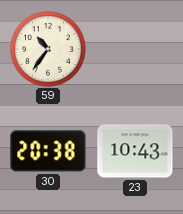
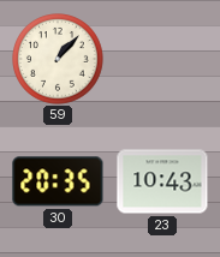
59: 10:36 -> 1:07 (59, 60)
30: 20:38 -> 20:35 (58, 181)
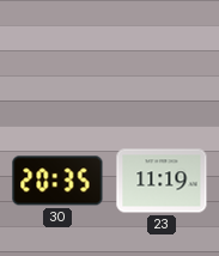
59: 1:07 -> none (59, 60)
23: 10:43 -> 11:19 (162, 181)
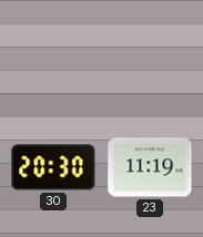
30: 20:35 -> 20:30 (53, 167)
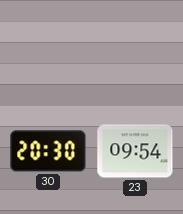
23: 11:19 -> 09:54 (135, 151)
